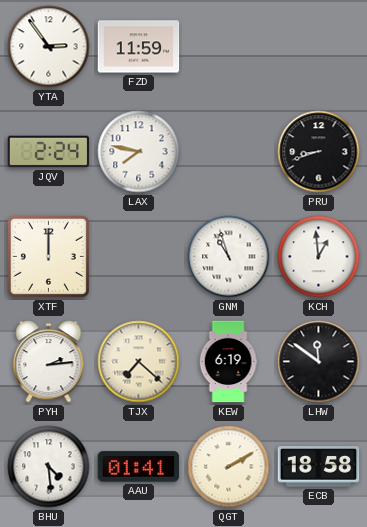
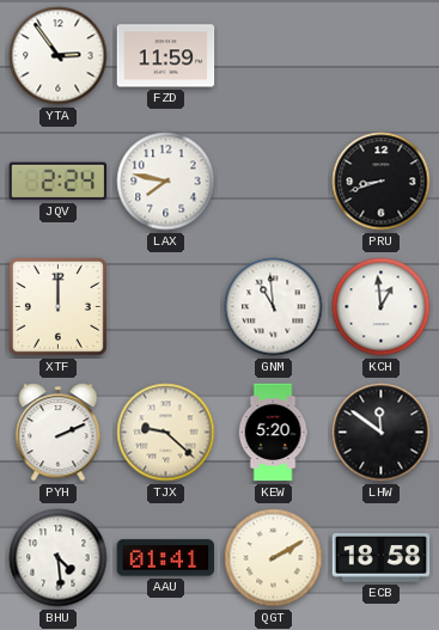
GNM: 10:57 -> 10:59 (274, 307)
PYH: 2:14 -> 2:11 (59, 433)
TJX: 7:22 -> 9:22 (166, 433)
KEW: 6:19 -> 5:20 (273, 433)
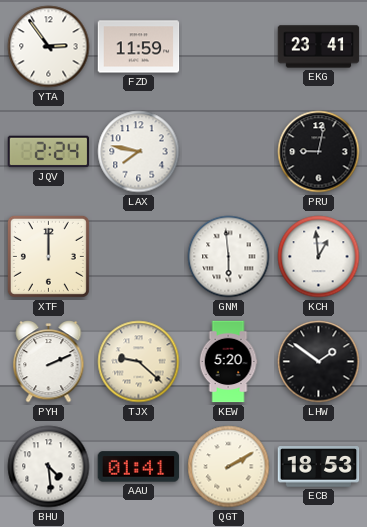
EKG: none -> 23:41 (319, 47)
PRU: 8:42 -> 9:02 (319, 152)
GNM: 10:59 -> 5:59 (229, 257)
LHW: 11:51 -> 1:51 (319, 362)
ECB: 18:58 -> 18:53 (319, 467)
